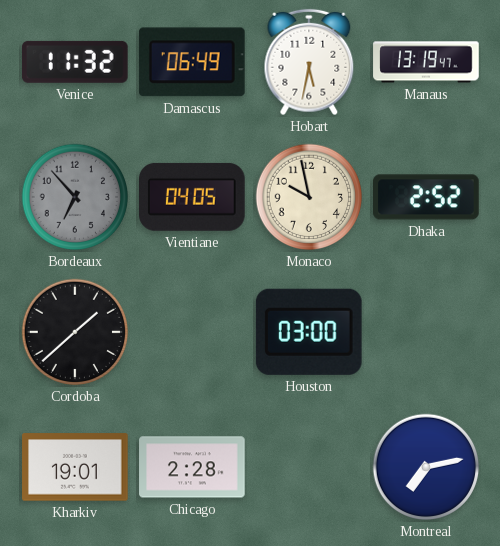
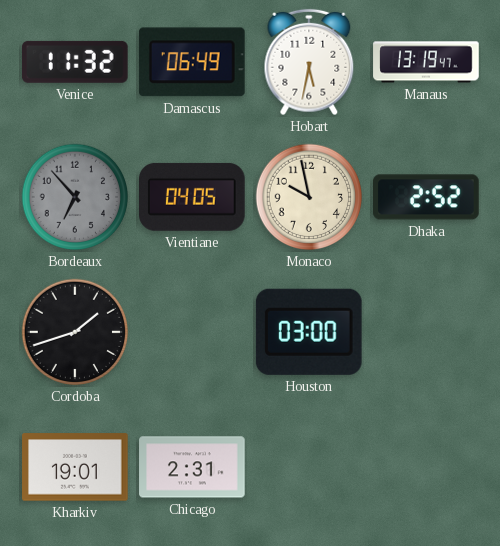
Cordoba: 1:38 -> 1:42 (75, 332)
Chicago: 2:28 -> 2:31 (192, 467)
Montreal: 7:13 -> none (426, 467)
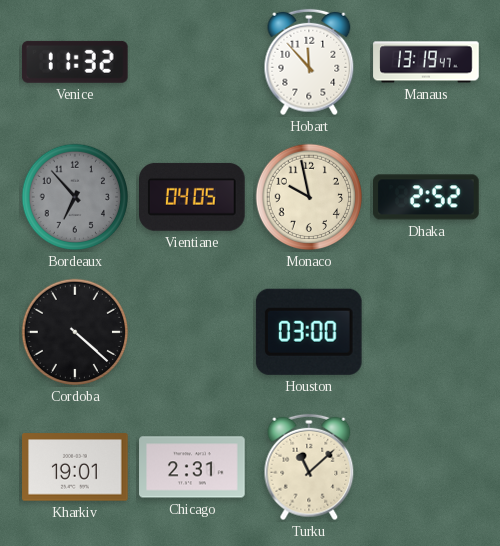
Damascus: 06:49 -> none (192, 62)
Hobart: 5:32 -> 11:53 (309, 62)
Cordoba: 1:42 -> 4:22 (75, 332)
Turku: none -> 11:08 (309, 467)
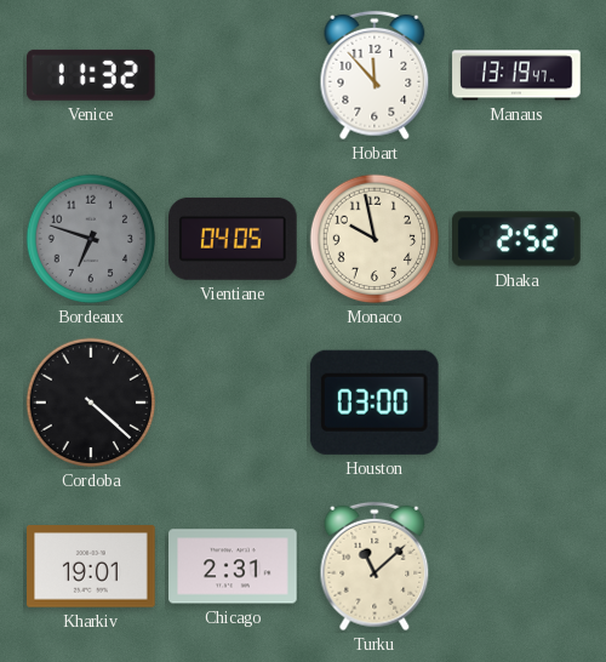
Bordeaux: 6:53 -> 6:48 (91, 239)
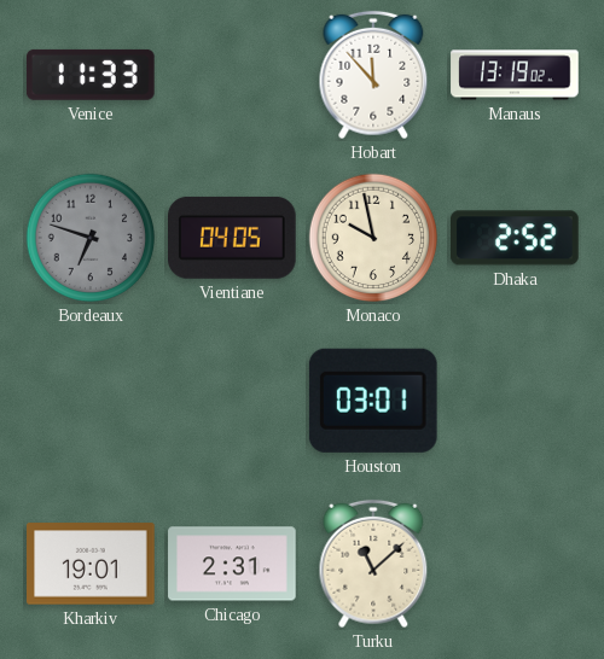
Venice: 11:32 -> 11:33 (91, 75)
Manaus: 13:19:47 -> 13:19:02 (515, 75)
Cordoba: 4:22 -> none (91, 403)
Houston: 03:00 -> 03:01 (373, 401)
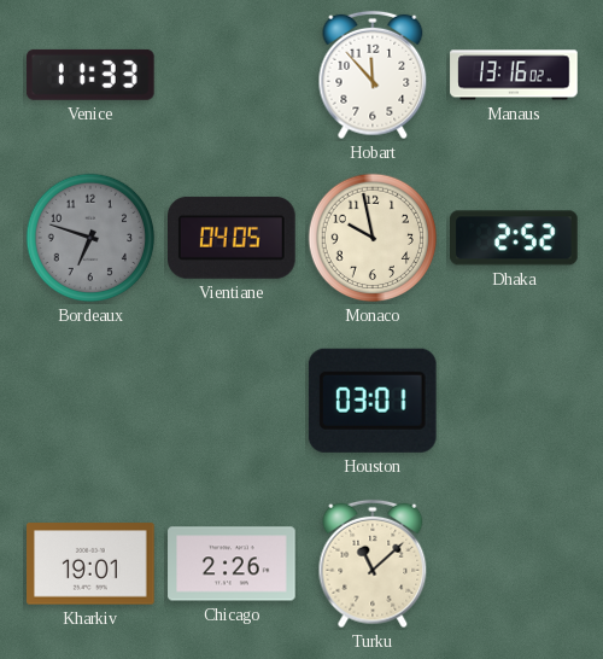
Manaus: 13:19 -> 13:16 (514, 75)
Chicago: 2:31 -> 2:26 (232, 564)
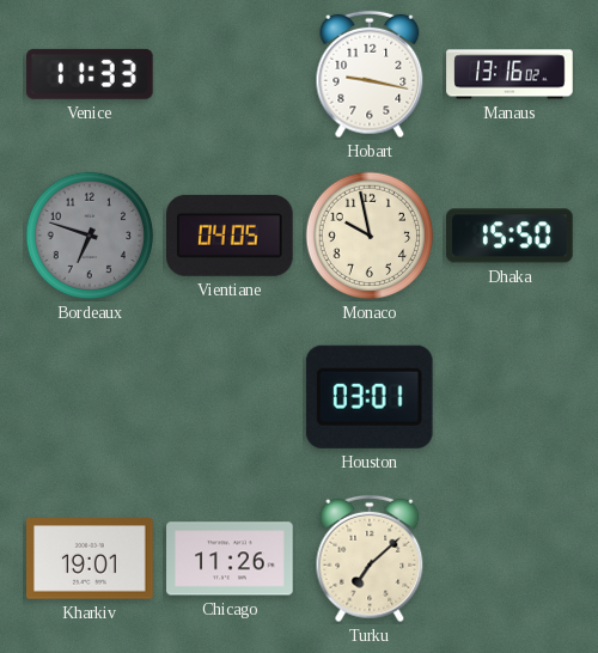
Hobart: 11:53 -> 9:17 (370, 74)
Dhaka: 2:52 -> 15:50 (509, 236)
Chicago: 2:26 -> 11:26 (230, 559)
Turku: 11:08 -> 7:08 (370, 559)
